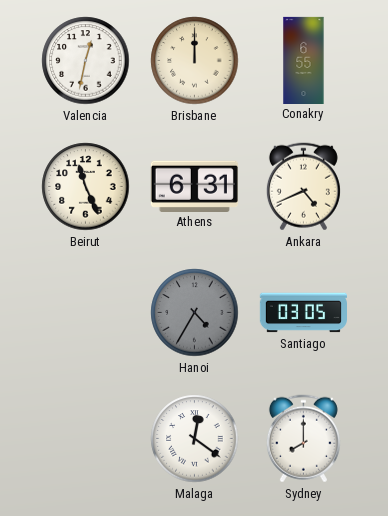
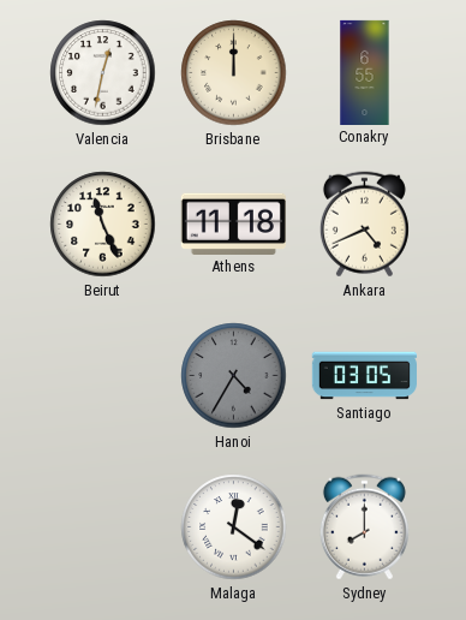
Athens: 6:31 -> 11:18 (233, 223)
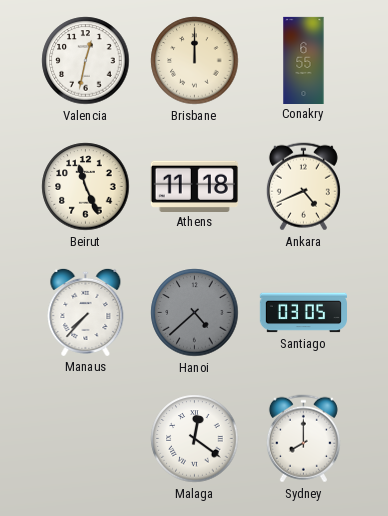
Manaus: none -> 7:37 (86, 312)
Hanoi: 4:35 -> 4:38 (195, 313)
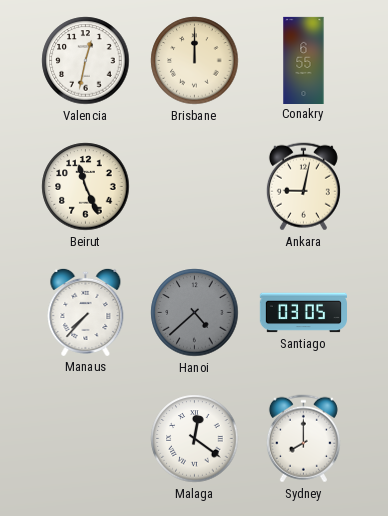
Athens: 11:18 -> none (194, 186)
Ankara: 4:41 -> 9:02 (303, 187)
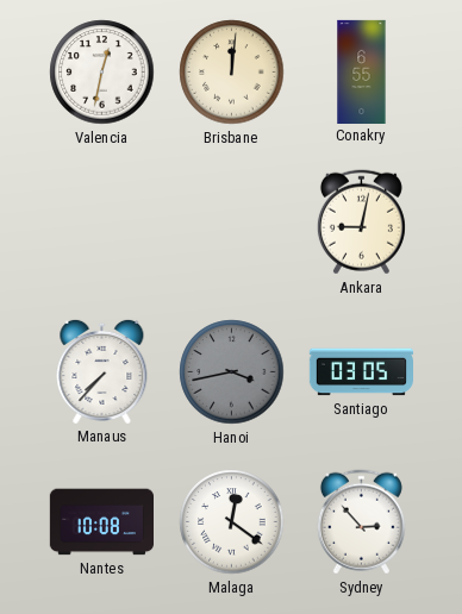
Brisbane: 12:00 -> 12:01 (232, 73)
Beirut: 11:26 -> none (86, 187)
Hanoi: 4:38 -> 3:43 (232, 372)
Nantes: none -> 10:08 (101, 522)
Sydney: 8:00 -> 2:53 (361, 522)
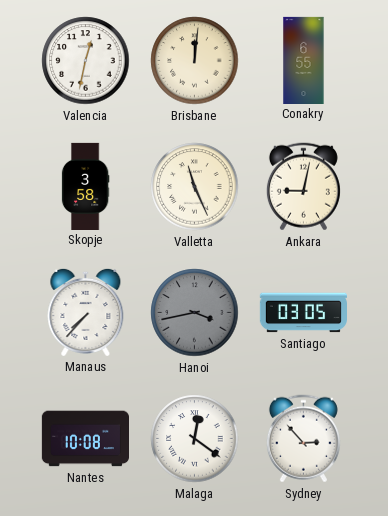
Skopje: none -> 3:58 (85, 186)
Valletta: none -> 11:26 (195, 187)
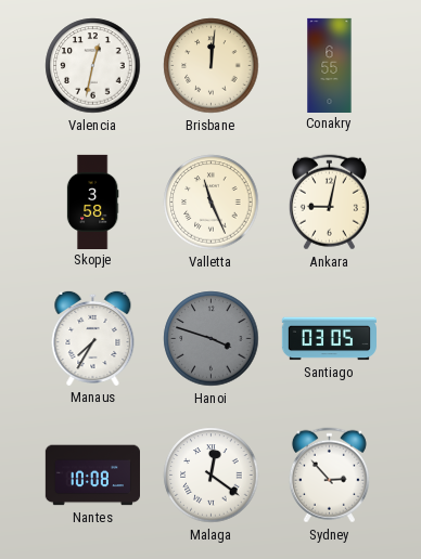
Manaus: 7:37 -> 7:35 (93, 338)
Hanoi: 3:43 -> 3:48 (212, 339)
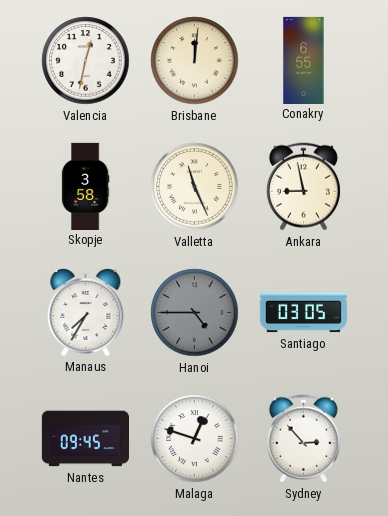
Ankara: 9:02 -> 8:58 (303, 187)
Hanoi: 3:48 -> 4:45 (195, 313)
Nantes: 10:08 -> 09:45 (85, 439)
Malaga: 12:21 -> 12:48 (195, 439)
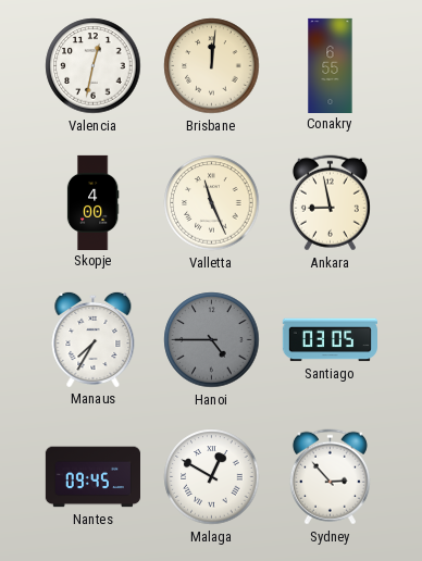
Skopje: 3:58 -> 4:00 (92, 202)
Malaga: 12:48 -> 12:50 (212, 477)
